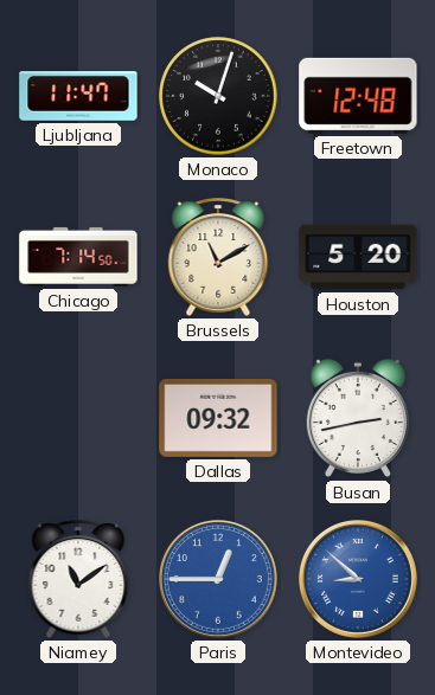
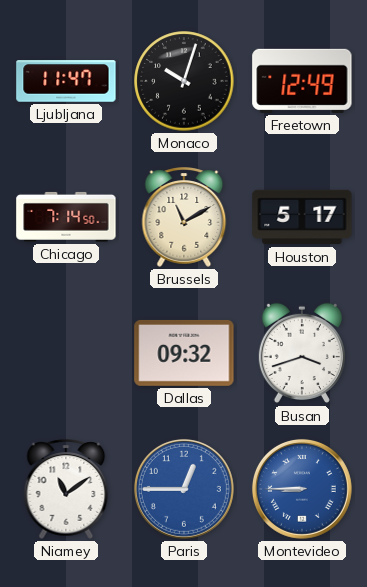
Freetown: 12:48 -> 12:49 (302, 81)
Houston: 5:20 -> 5:17 (302, 217)
Busan: 2:43 -> 3:42 (302, 353)
Montevideo: 8:52 -> 8:45 (302, 489)
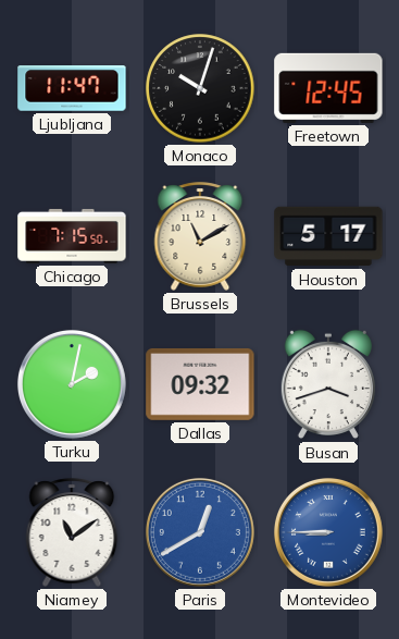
Freetown: 12:49 -> 12:45 (328, 88)
Chicago: 7:14 -> 7:15 (72, 236)
Turku: none -> 2:02 (72, 384)
Paris: 12:45 -> 12:40 (200, 532)
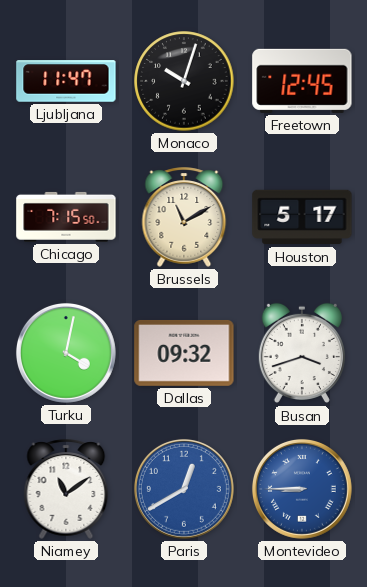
Turku: 2:02 -> 4:02 (66, 353)
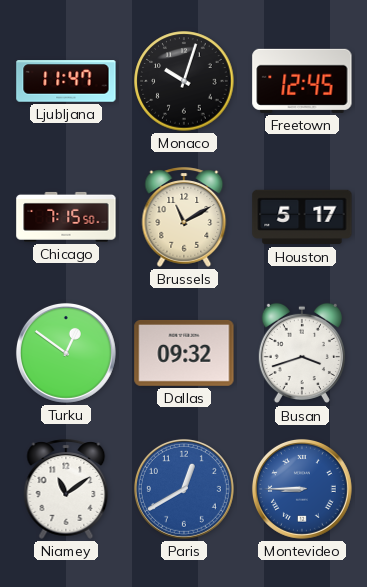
Turku: 4:02 -> 12:51 (66, 353)
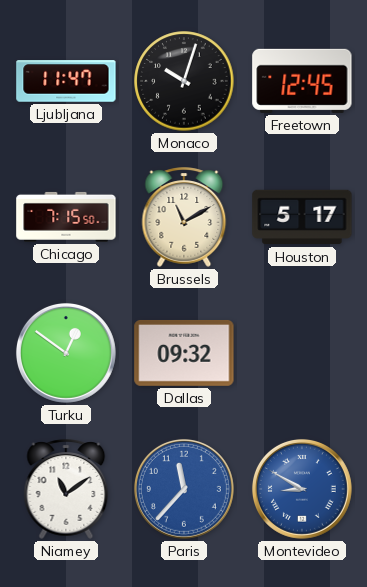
Busan: 3:42 -> none (302, 353)
Paris: 12:40 -> 11:37 (184, 489)
Montevideo: 8:45 -> 8:50 (302, 489)
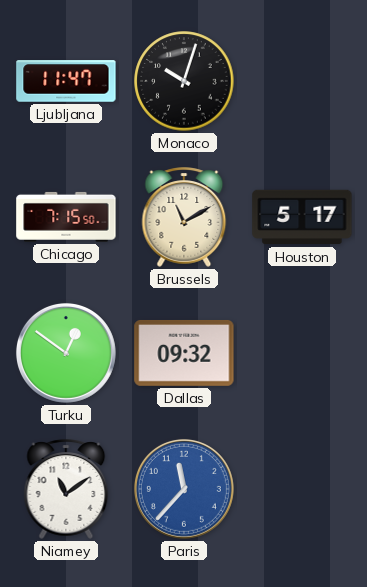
Freetown: 12:45 -> none (302, 81)
Montevideo: 8:50 -> none (302, 489)
